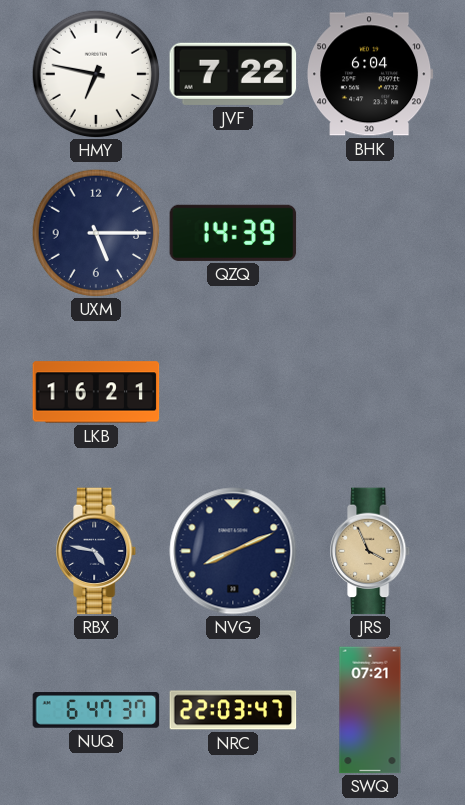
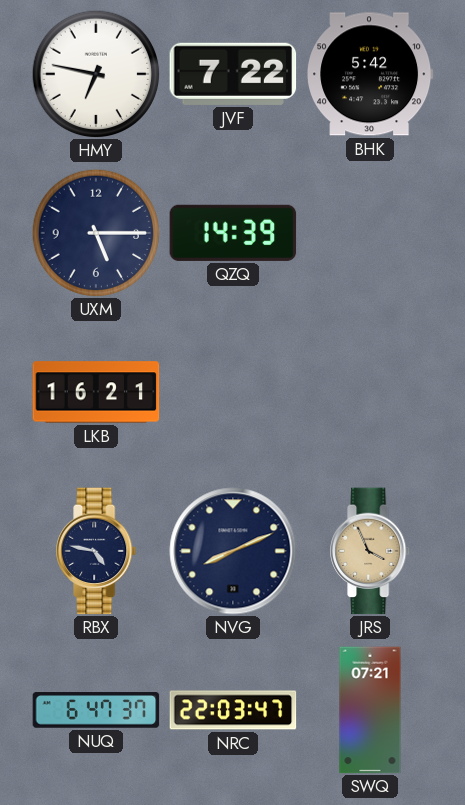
BHK: 6:04 -> 5:42 (371, 74)
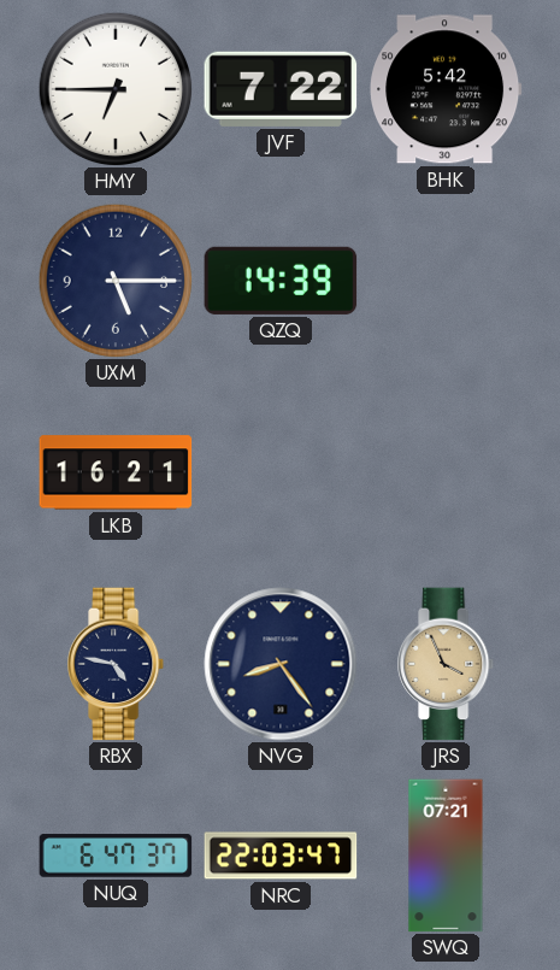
HMY: 6:47 -> 6:45 (116, 89)
NVG: 8:11 -> 8:24 (281, 664)
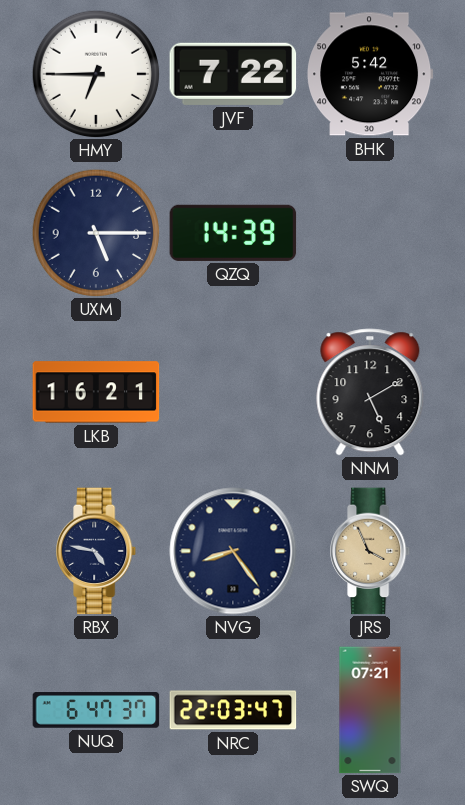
NNM: none -> 5:10 (370, 392)
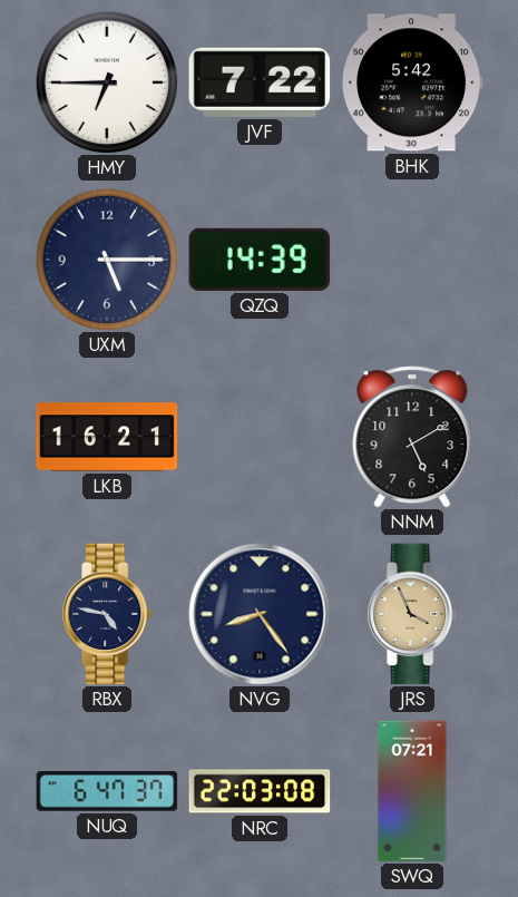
NRC: 22:03:47 -> 22:03:08 (260, 791)
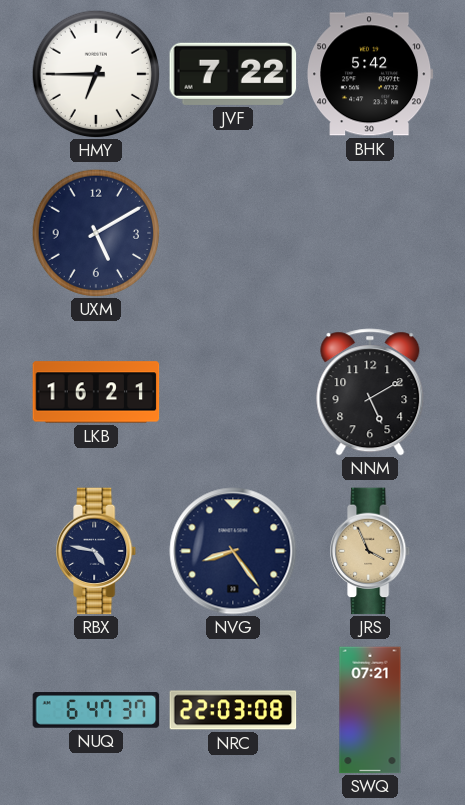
UXM: 5:15 -> 5:10 (96, 233)
QZQ: 14:39 -> none (260, 260)
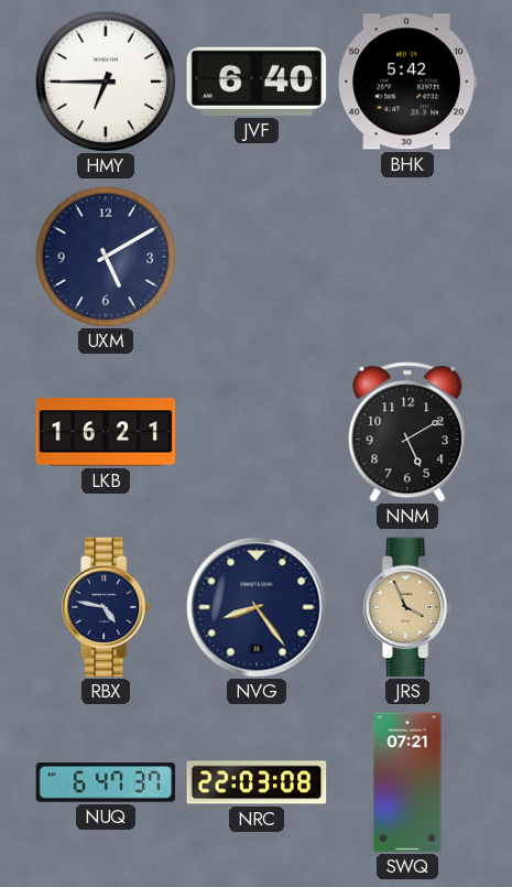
JVF: 7:22 -> 6:40 (257, 82)
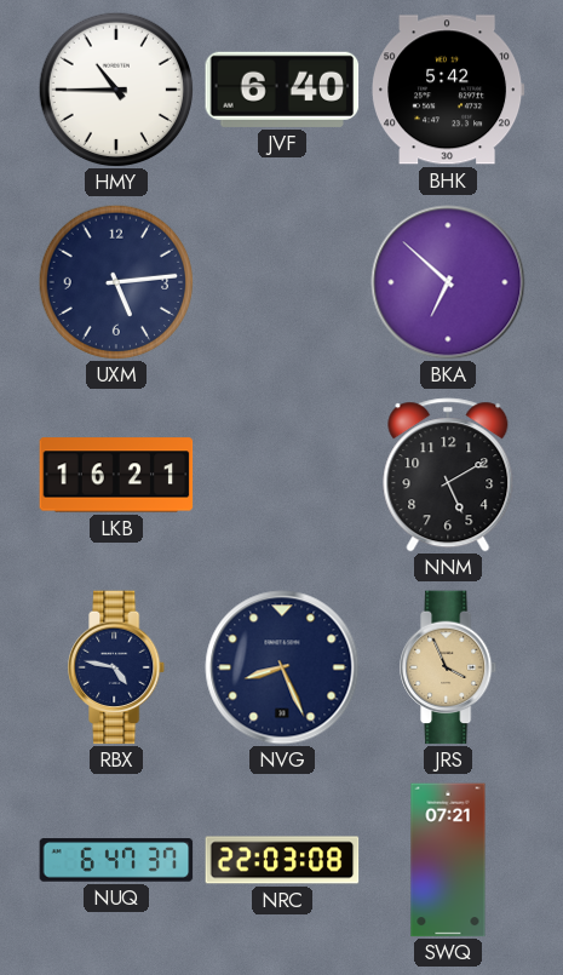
HMY: 6:45 -> 10:45 (116, 90)
UXM: 5:10 -> 5:14 (116, 282)
BKA: none -> 6:52 (448, 282)
NVG: 8:24 -> 8:26 (282, 667)
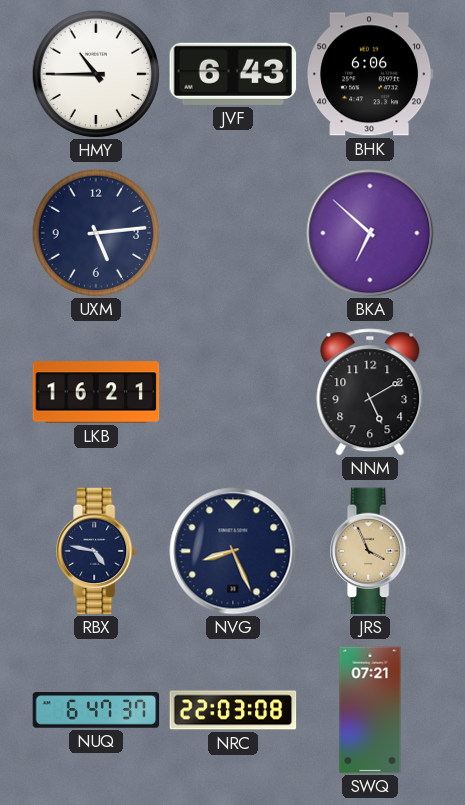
JVF: 6:40 -> 6:43 (233, 74)
BHK: 5:42 -> 6:06 (371, 74)
